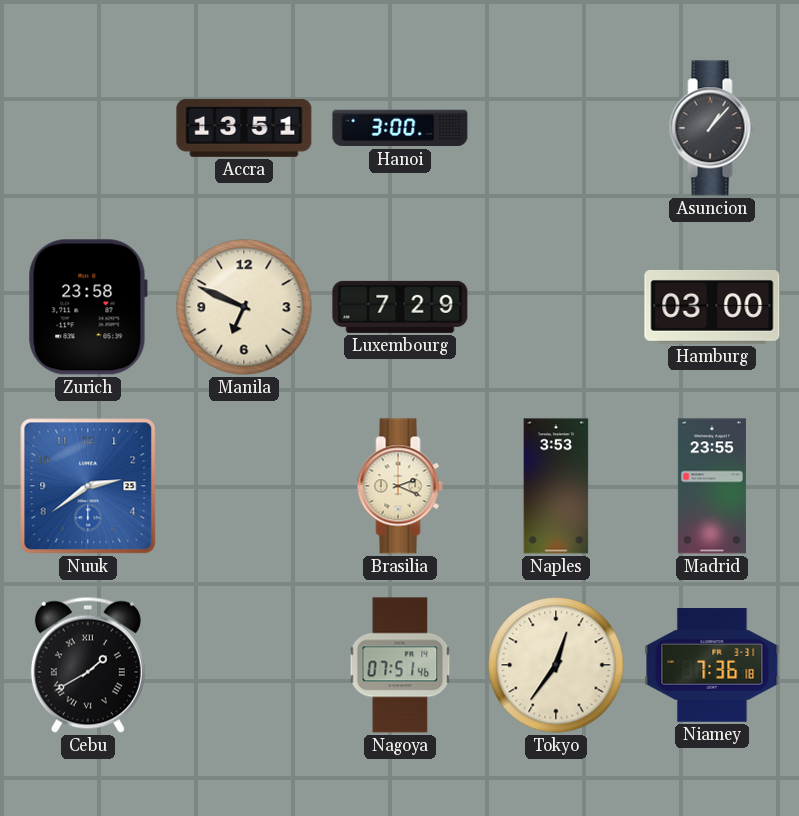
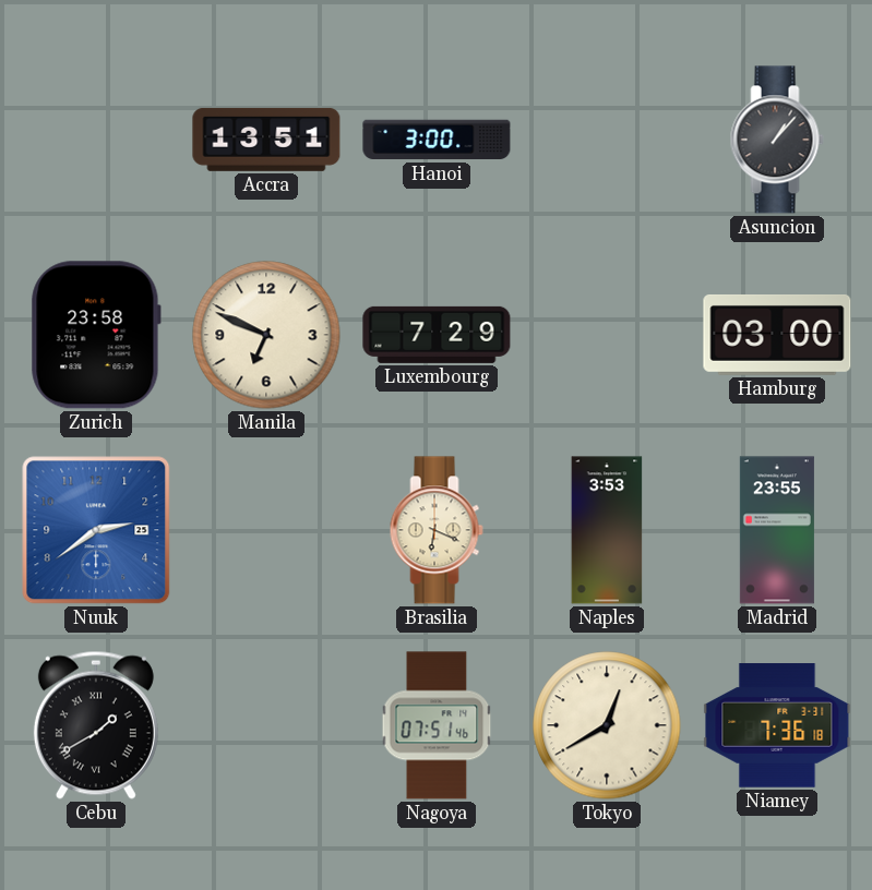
Brasilia: 2:19 -> 6:19 (437, 530)
Tokyo: 12:36 -> 12:40 (607, 725)
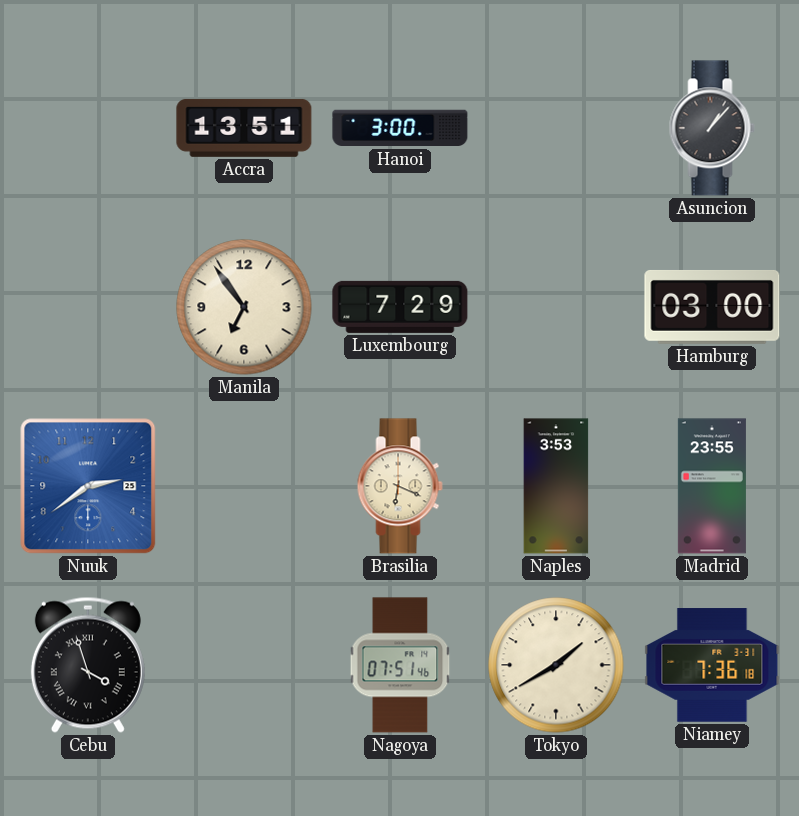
Zurich: 23:58 -> none (96, 335)
Manila: 6:49 -> 6:54 (244, 307)
Cebu: 1:40 -> 3:57 (88, 665)
Tokyo: 12:40 -> 1:40 (556, 665)
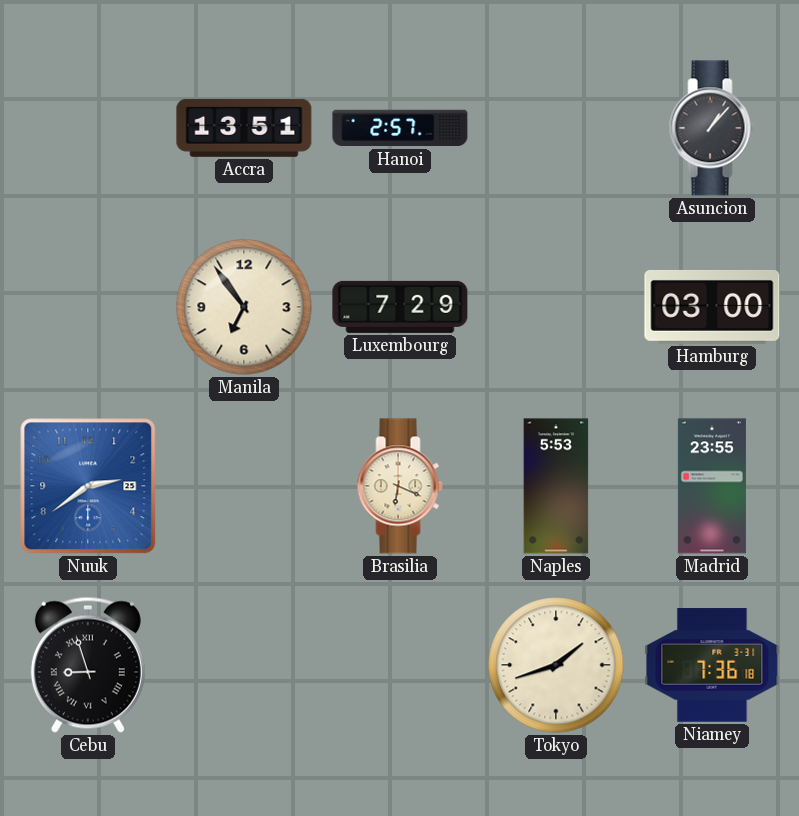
Hanoi: 3:00 -> 2:57 (400, 128)
Naples: 3:53 -> 5:53 (556, 486)
Cebu: 3:57 -> 8:57 (88, 665)
Nagoya: 07:51 -> none (400, 665)
Tokyo: 1:40 -> 1:42 (556, 665)
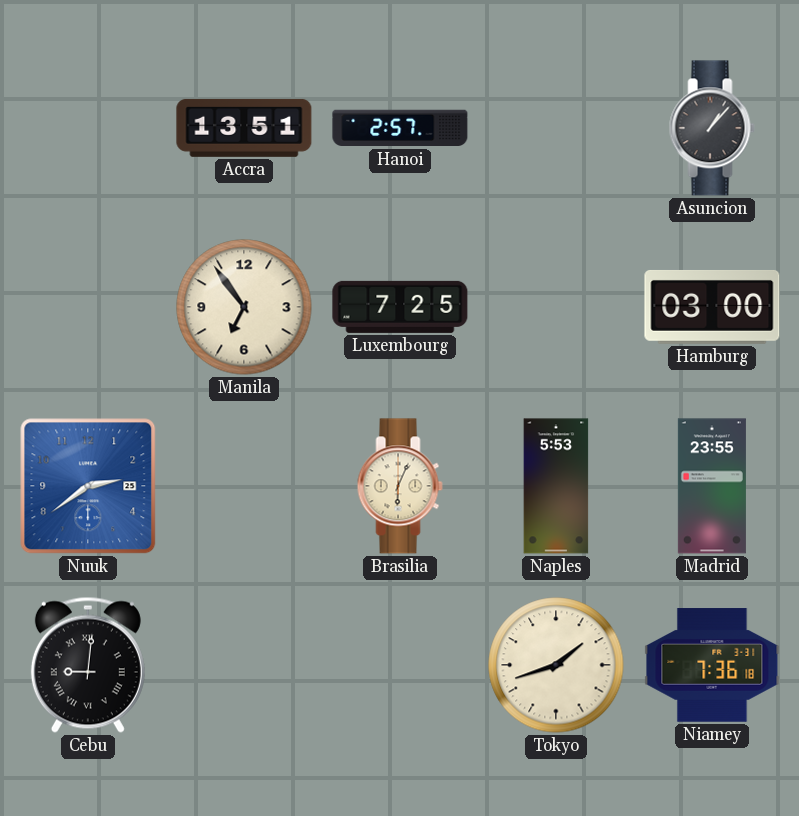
Luxembourg: 7:29 -> 7:25 (400, 307)
Brasilia: 6:19 -> 6:04 (400, 486)
Cebu: 8:57 -> 9:01 (88, 665)
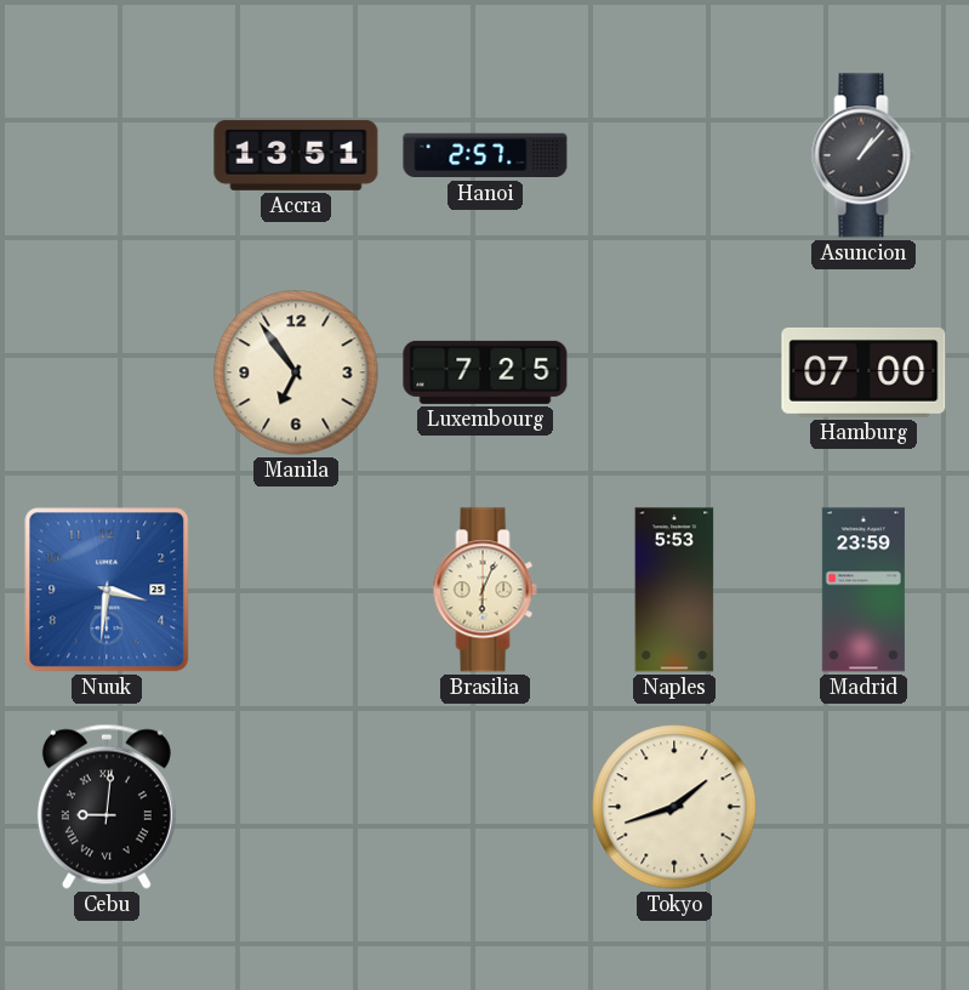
Hamburg: 03:00 -> 07:00 (863, 372)
Nuuk: 2:39 -> 3:31 (107, 590)
Madrid: 23:55 -> 23:59 (863, 590)
Niamey: 7:36 -> none (712, 665)
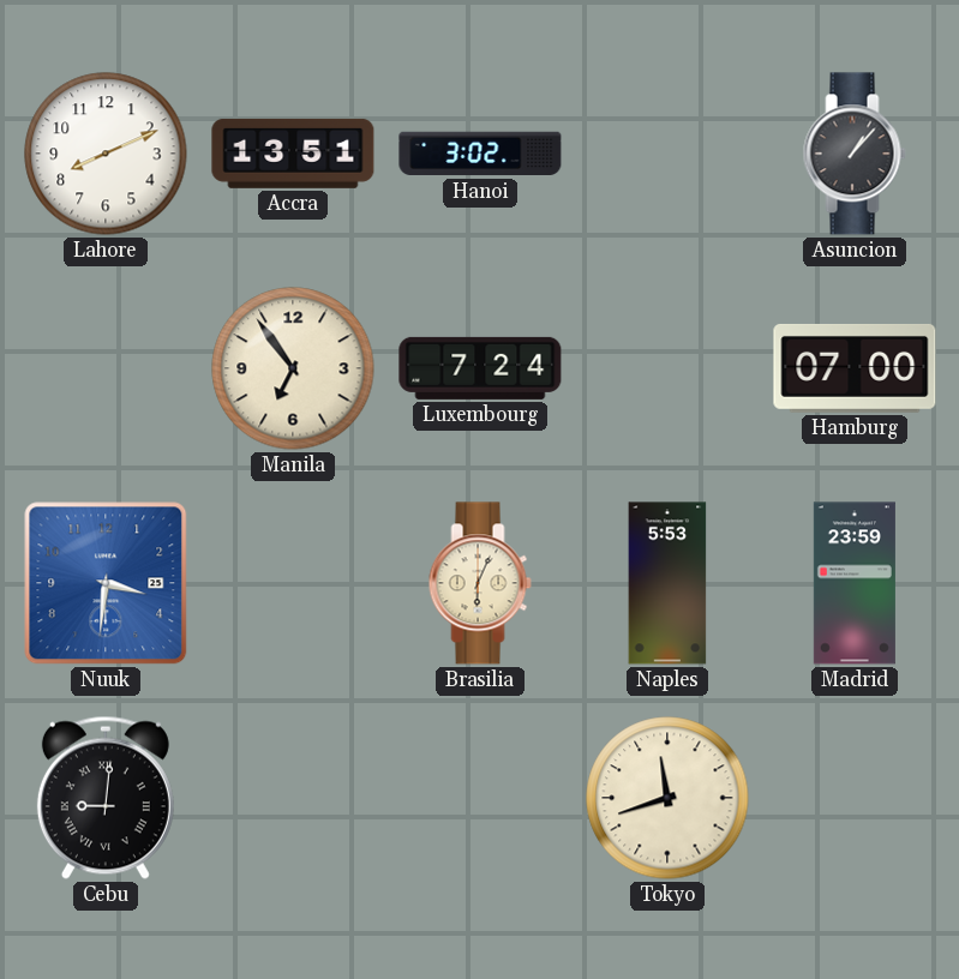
Lahore: none -> 8:11 (106, 154)
Hanoi: 2:57 -> 3:02 (480, 154)
Luxembourg: 7:25 -> 7:24 (480, 368)
Tokyo: 1:42 -> 11:42 (667, 798)
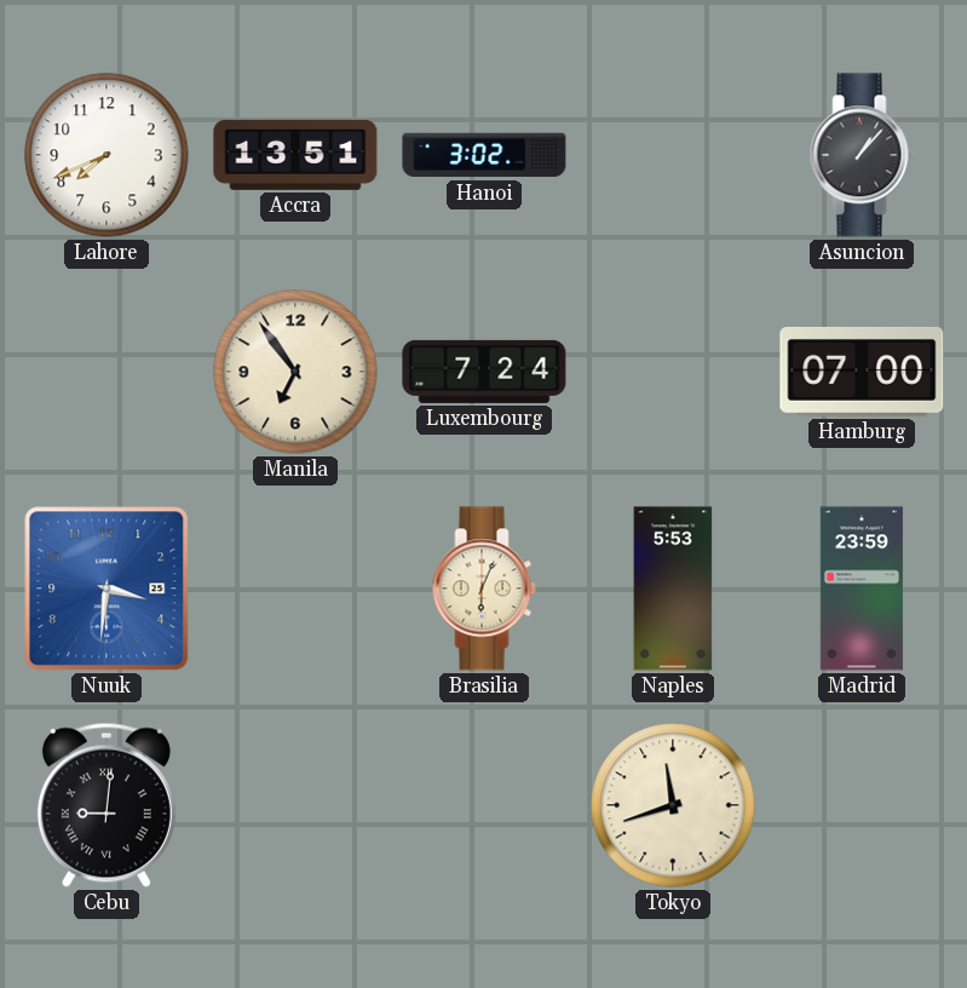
Lahore: 8:11 -> 7:41 (107, 155)
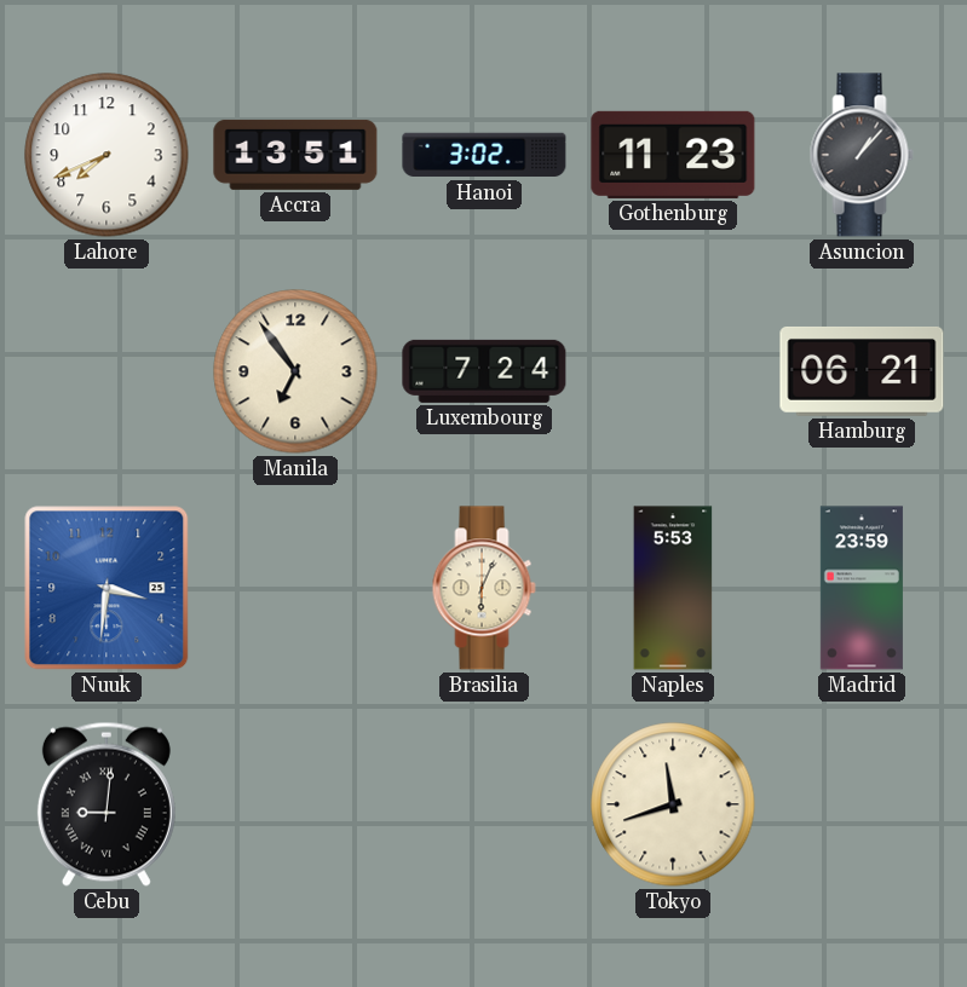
Gothenburg: none -> 11:23 (673, 155)
Hamburg: 07:00 -> 06:21 (862, 371)
